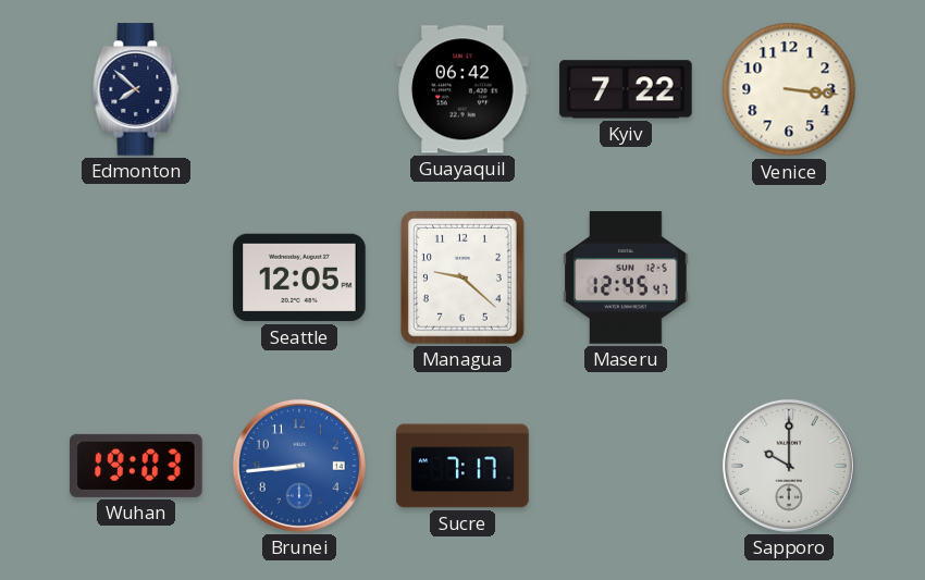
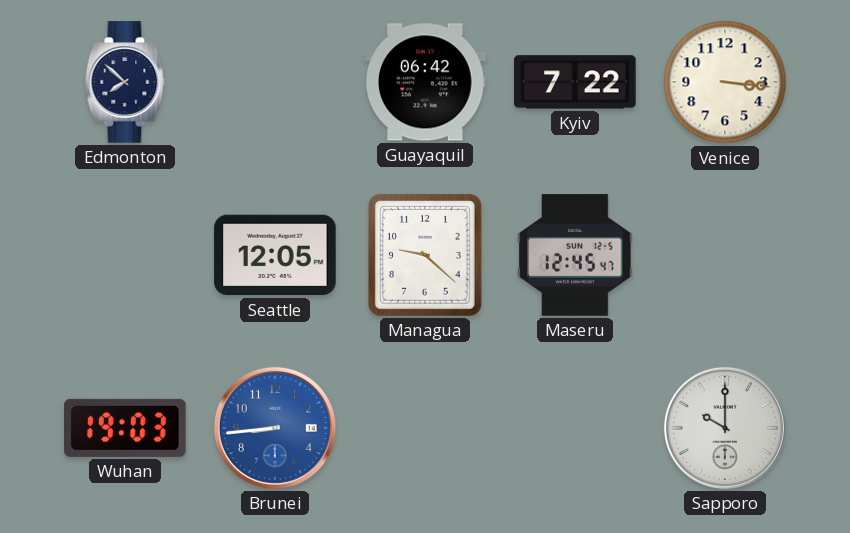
Sucre: 7:17 -> none (462, 466)
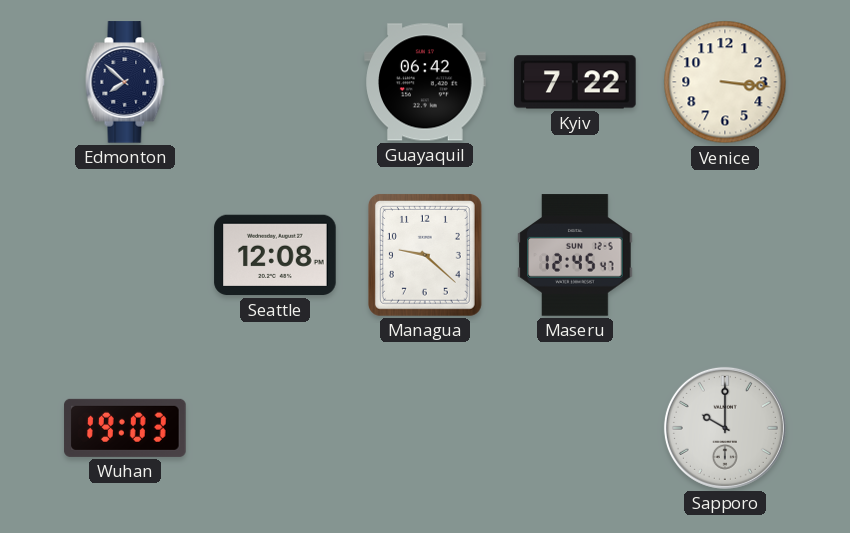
Seattle: 12:05 -> 12:08 (275, 255)
Brunei: 8:44 -> none (275, 428)
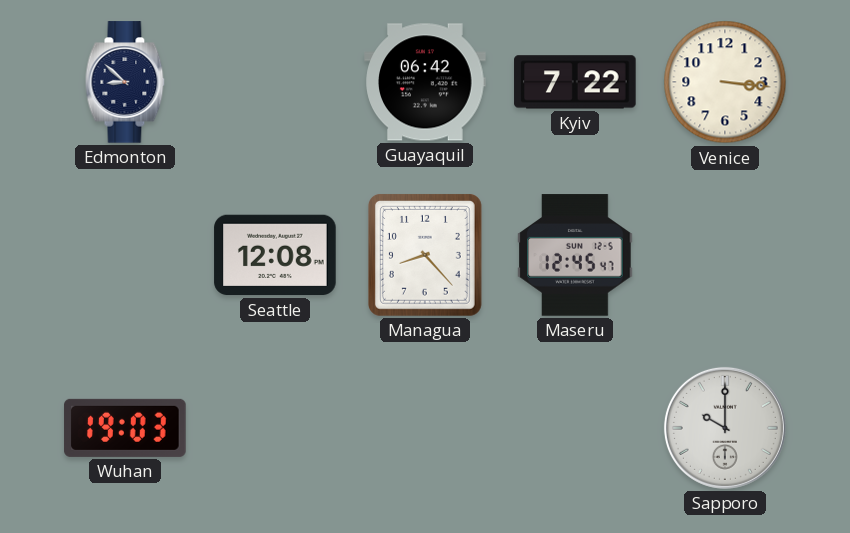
Edmonton: 7:52 -> 8:52 (125, 82)
Managua: 9:22 -> 8:23 (425, 255)
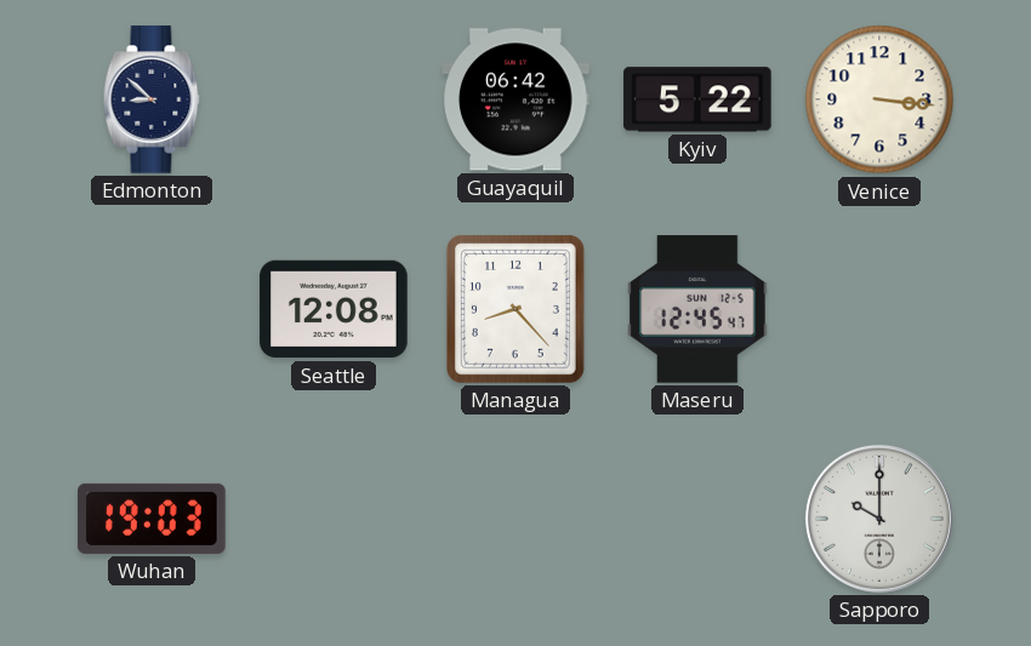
Kyiv: 7:22 -> 5:22 (697, 99)
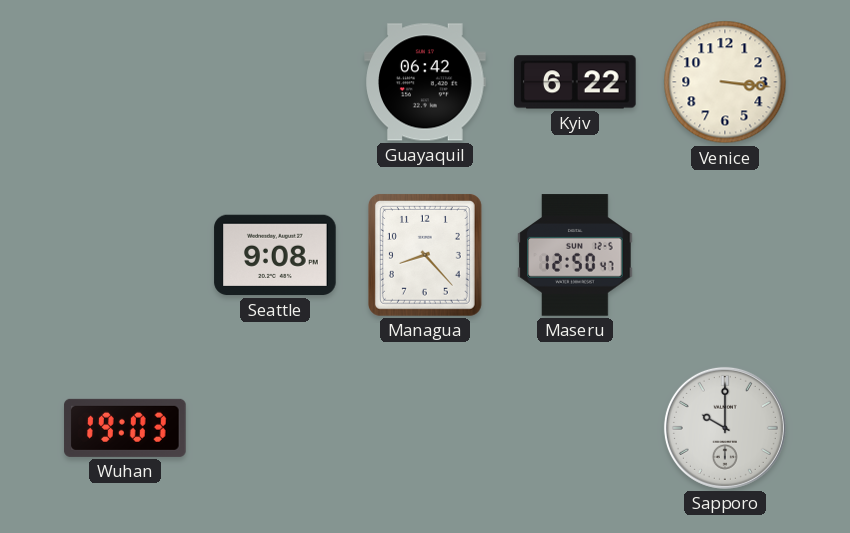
Edmonton: 8:52 -> none (152, 99)
Kyiv: 5:22 -> 6:22 (575, 82)
Seattle: 12:08 -> 9:08 (275, 255)
Maseru: 12:45 -> 12:50 (575, 255)
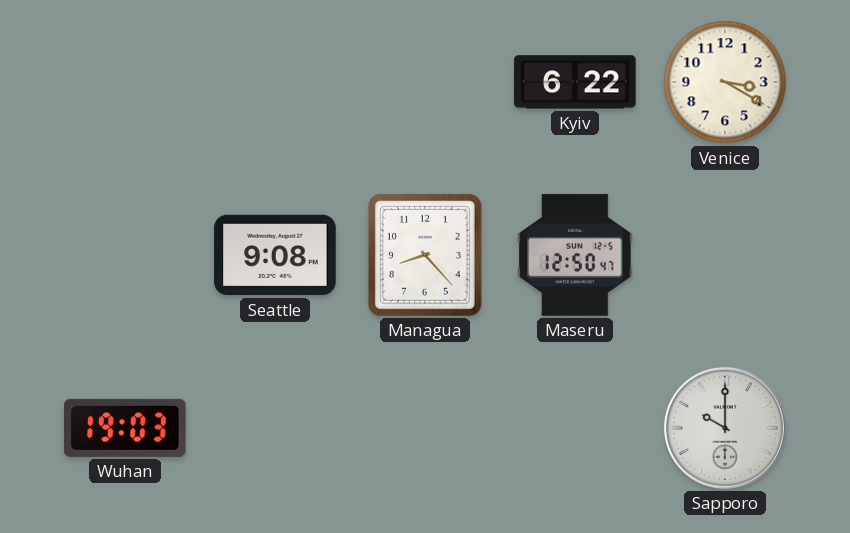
Guayaquil: 06:42 -> none (425, 82)
Venice: 3:16 -> 3:20 (725, 82)
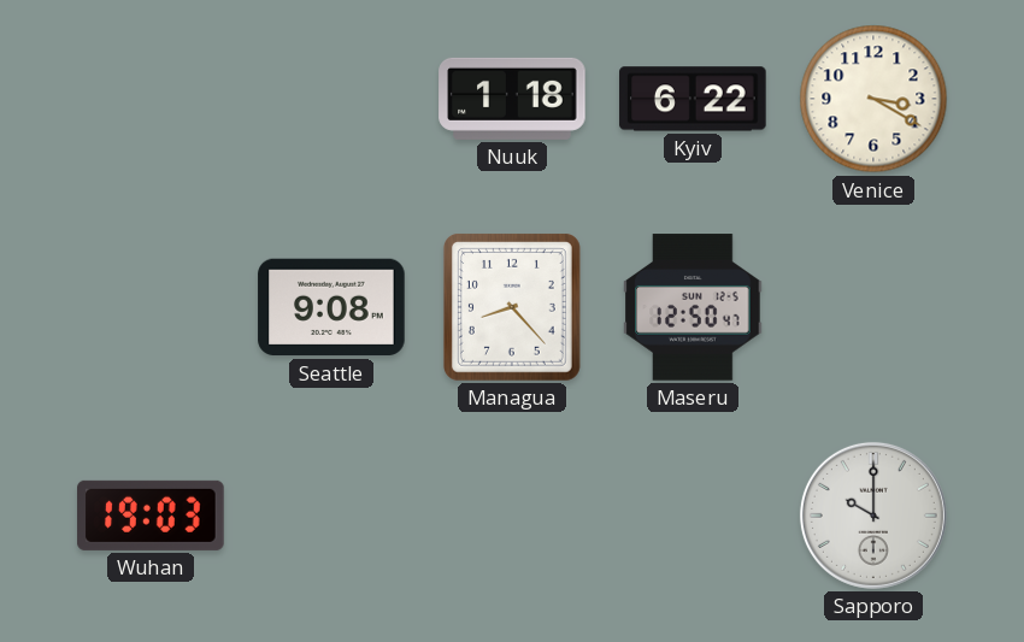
Nuuk: none -> 1:18 (512, 99)
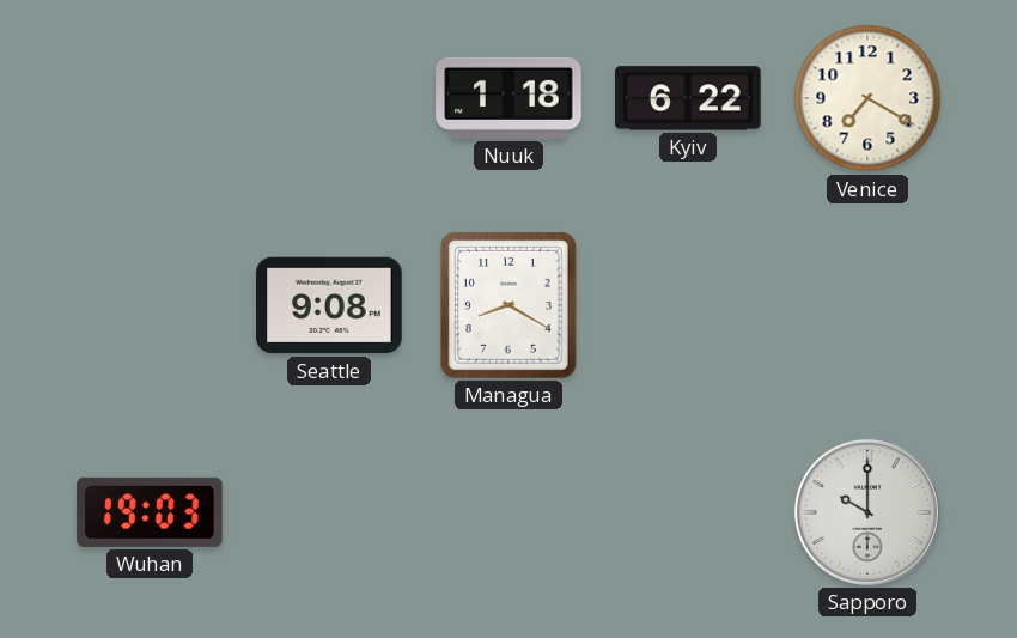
Venice: 3:20 -> 7:20 (867, 98)
Managua: 8:23 -> 8:20 (508, 305)
Maseru: 12:50 -> none (693, 307)
